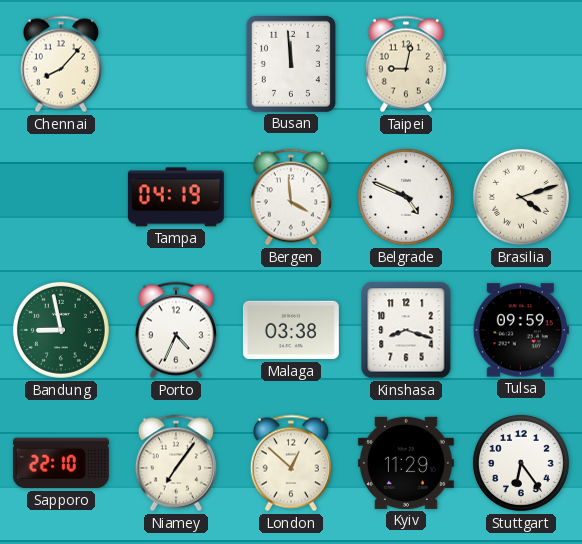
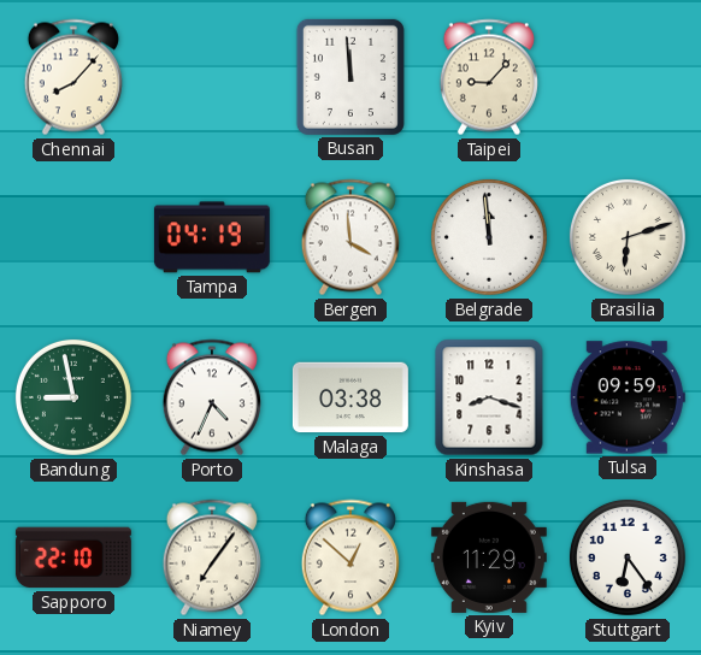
Taipei: 9:02 -> 9:07 (489, 77)
Belgrade: 4:49 -> 11:59 (489, 237)
Brasilia: 4:12 -> 6:12 (628, 237)
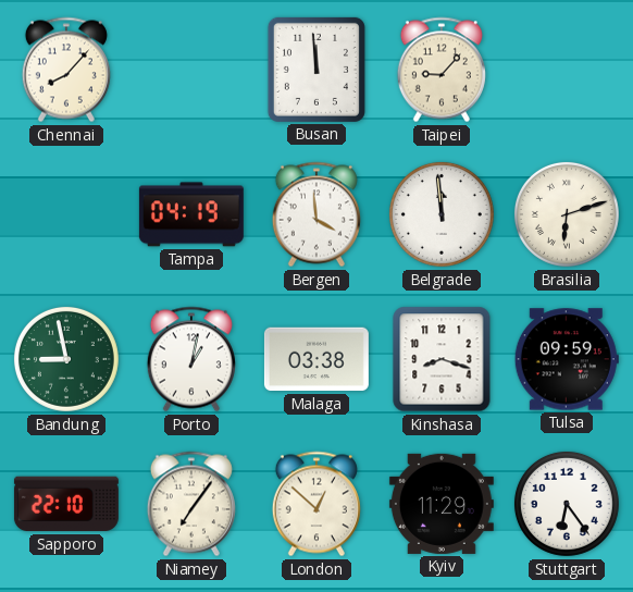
Porto: 4:34 -> 1:02 (191, 359)
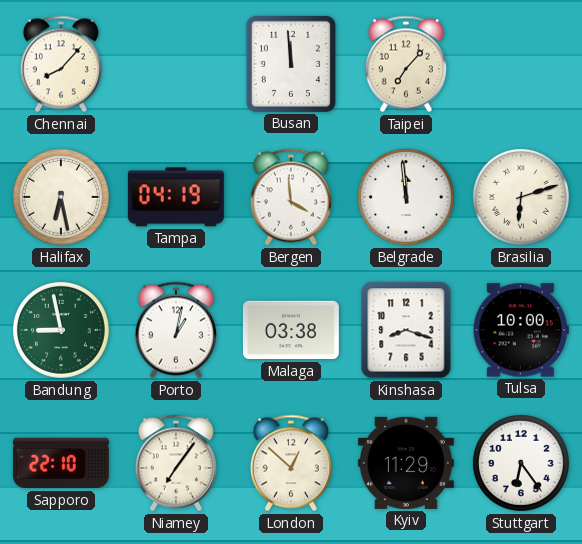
Taipei: 9:07 -> 7:07 (406, 64)
Halifax: none -> 6:28 (61, 197)
Tulsa: 09:59 -> 10:00 (521, 330)
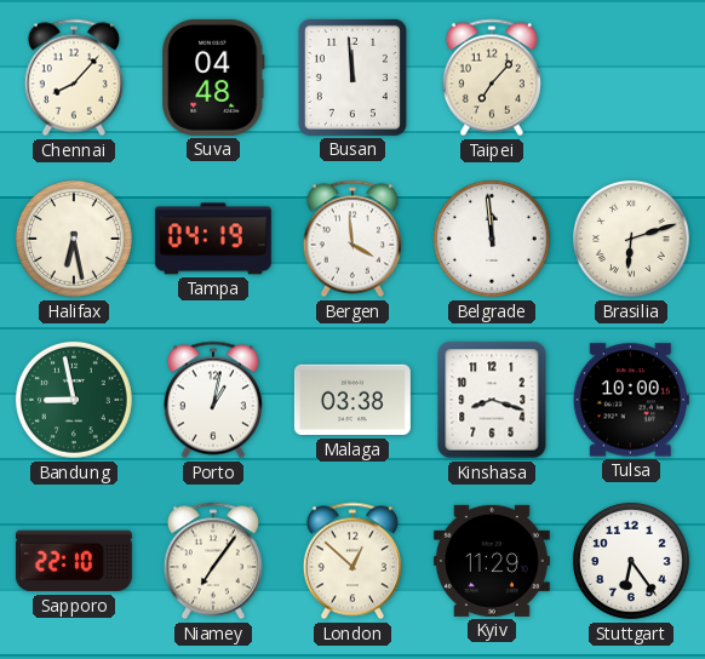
Suva: none -> 04:48 (213, 78)
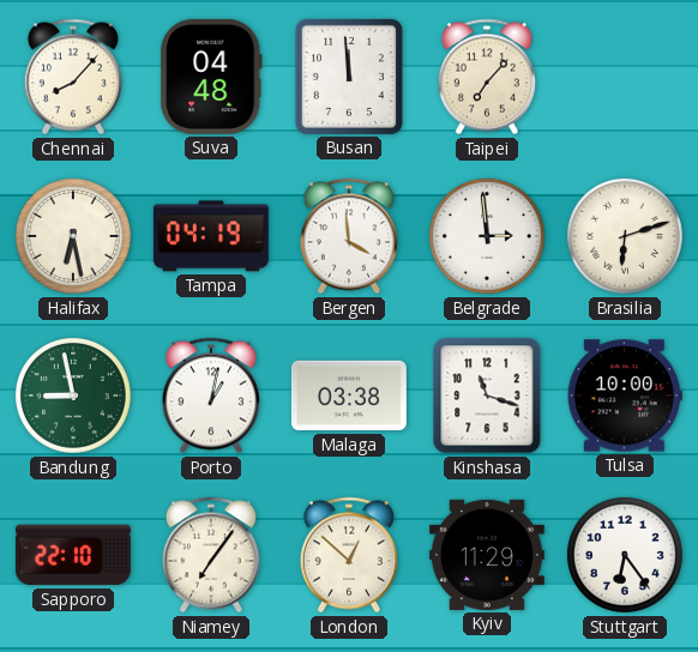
Belgrade: 11:59 -> 2:59 (487, 236)
Kinshasa: 8:18 -> 11:18 (487, 396)
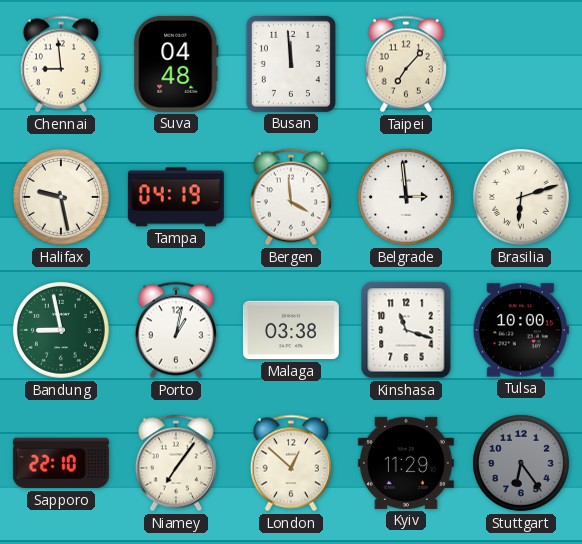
Chennai: 8:07 -> 8:59 (61, 64)
Halifax: 6:28 -> 9:28 (61, 197)
Stuttgart dial: white -> grey (521, 463)
